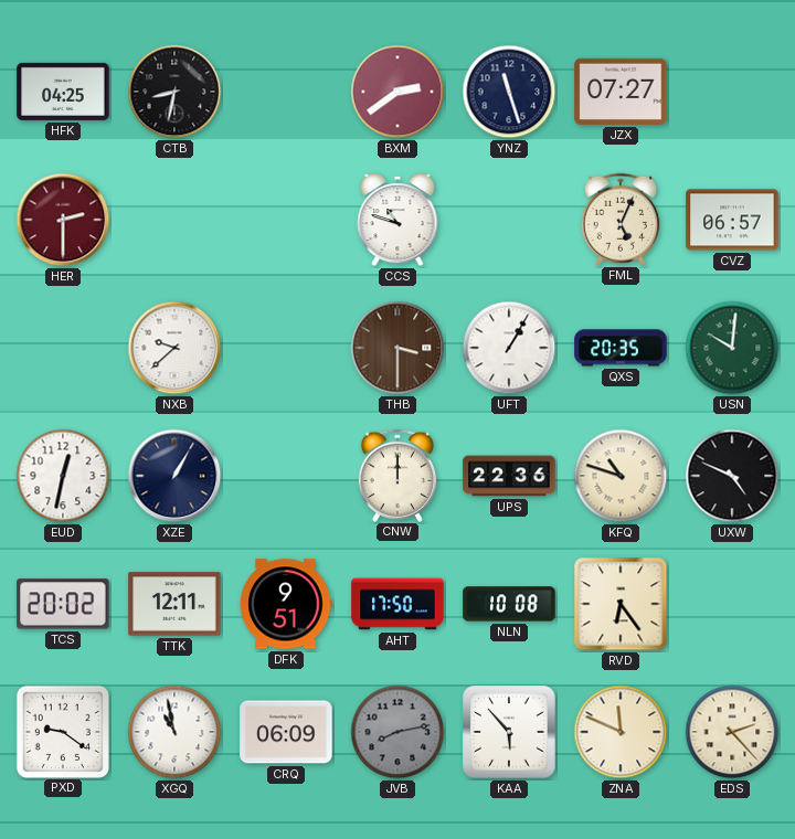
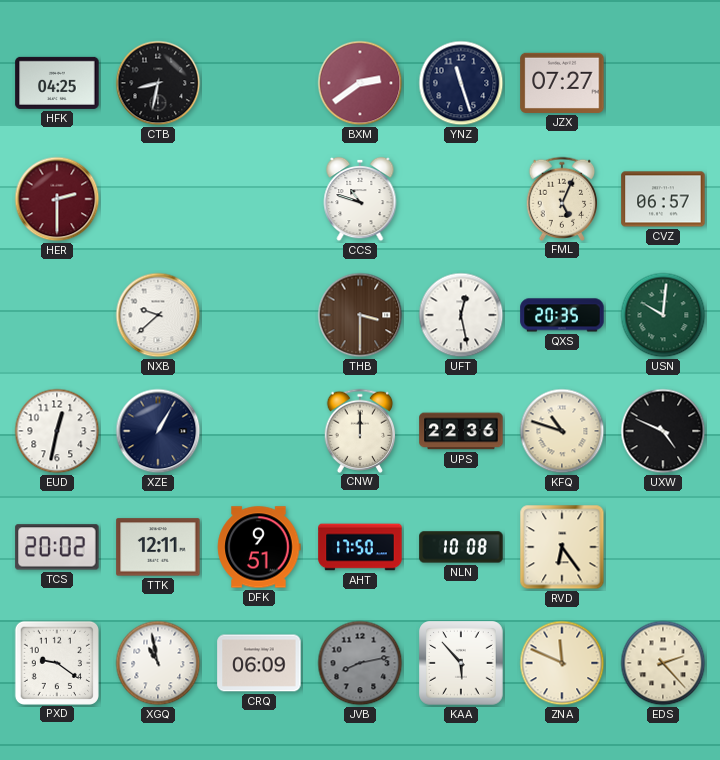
UFT: 1:05 -> 12:28 (461, 315)
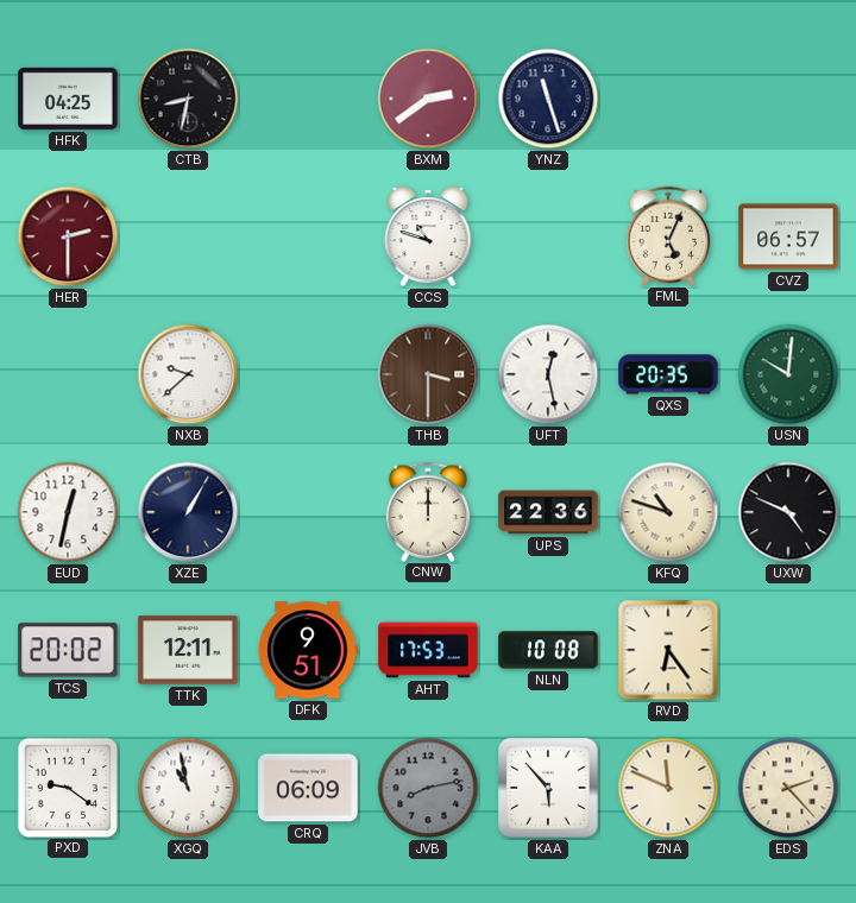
JZX: 07:27 -> none (562, 83)
AHT: 17:50 -> 17:53 (428, 650)
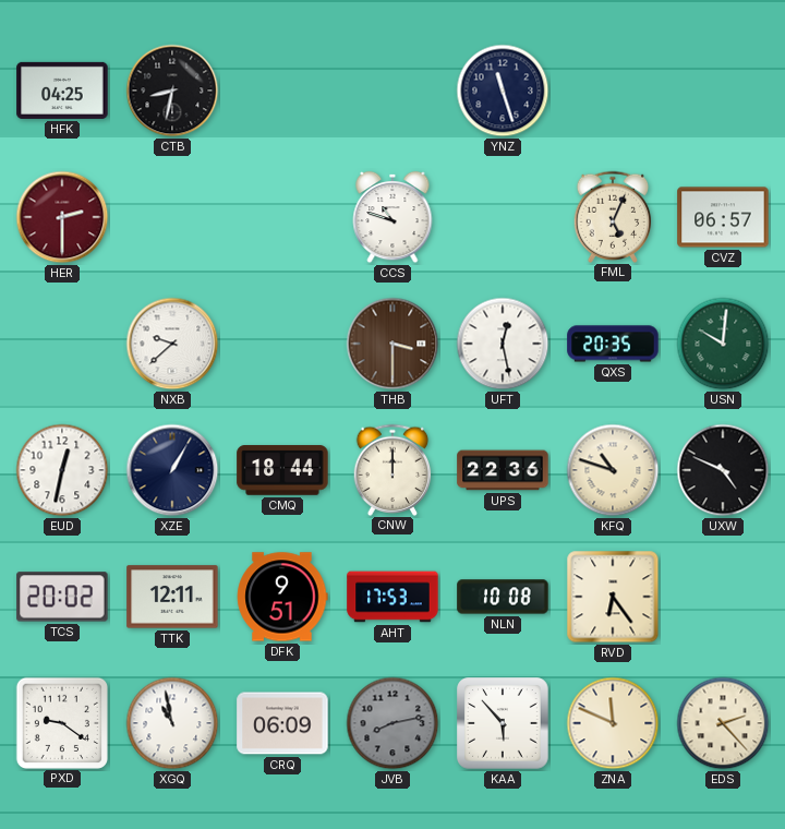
BXM: 2:39 -> none (428, 99)
CMQ: none -> 18:44 (282, 470)
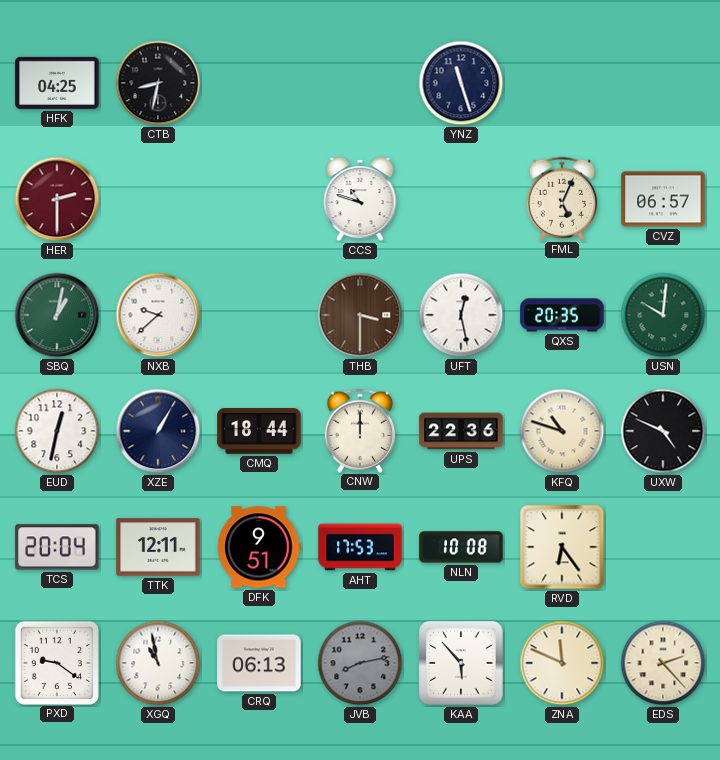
SBQ: none -> 1:02 (57, 315)
TCS: 20:02 -> 20:04 (57, 547)
CRQ: 06:09 -> 06:13 (259, 663)
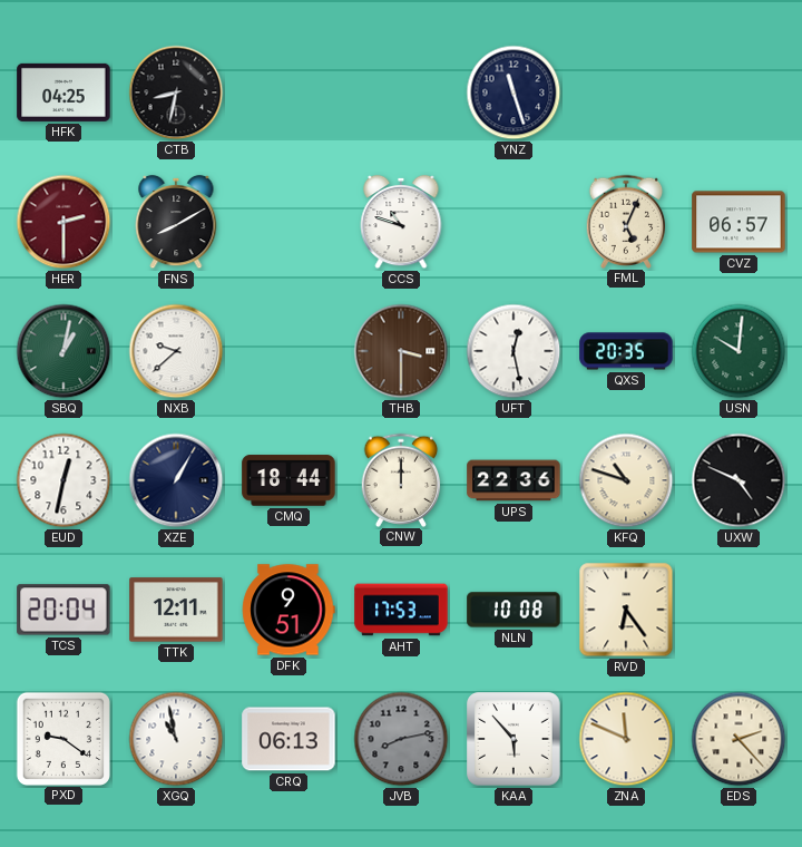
FNS: none -> 8:10 (176, 222)
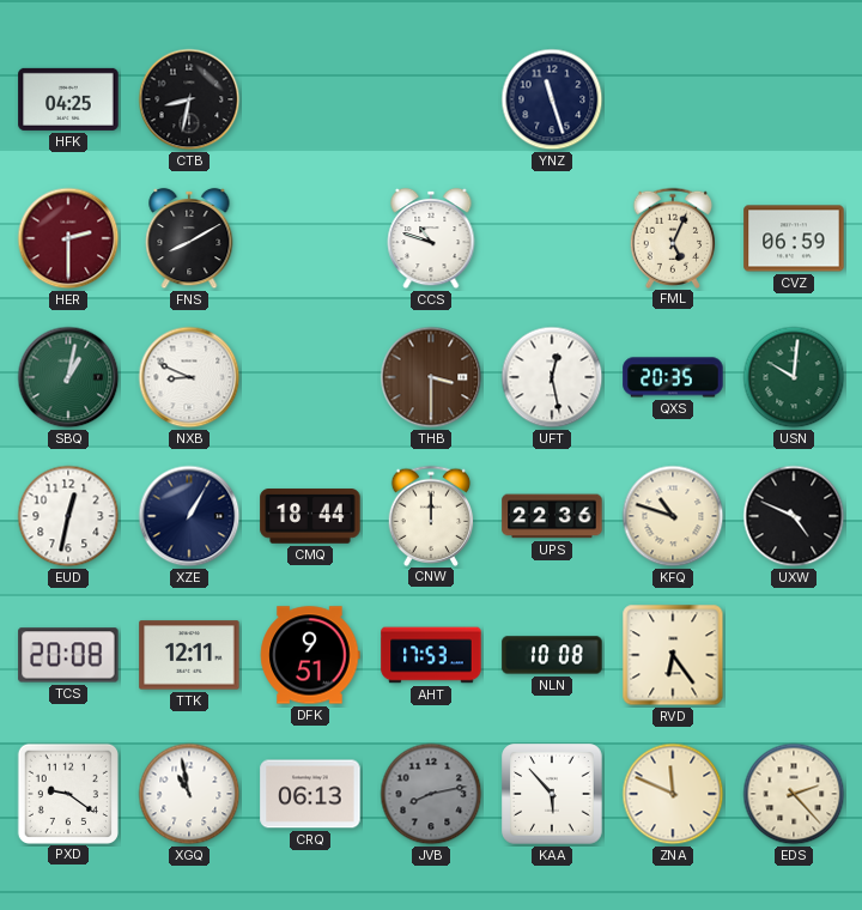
CVZ: 06:57 -> 06:59 (794, 238)
NXB: 9:38 -> 8:49 (189, 377)
TCS: 20:04 -> 20:08 (68, 655)
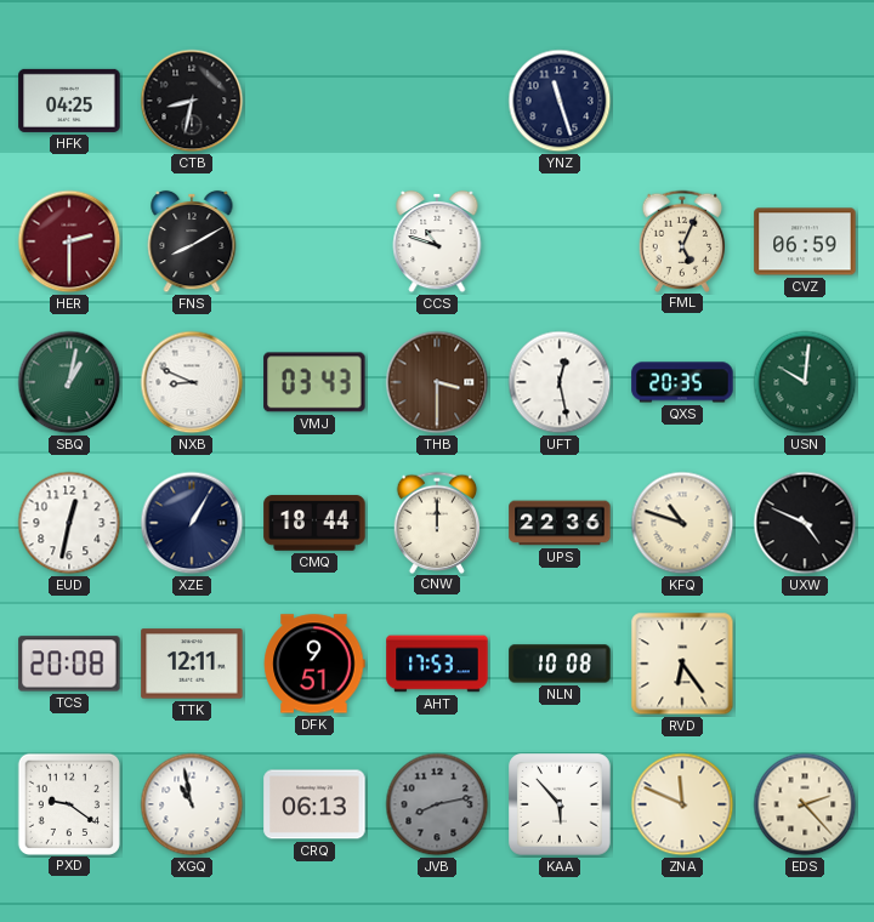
VMJ: none -> 03:43 (314, 382)
